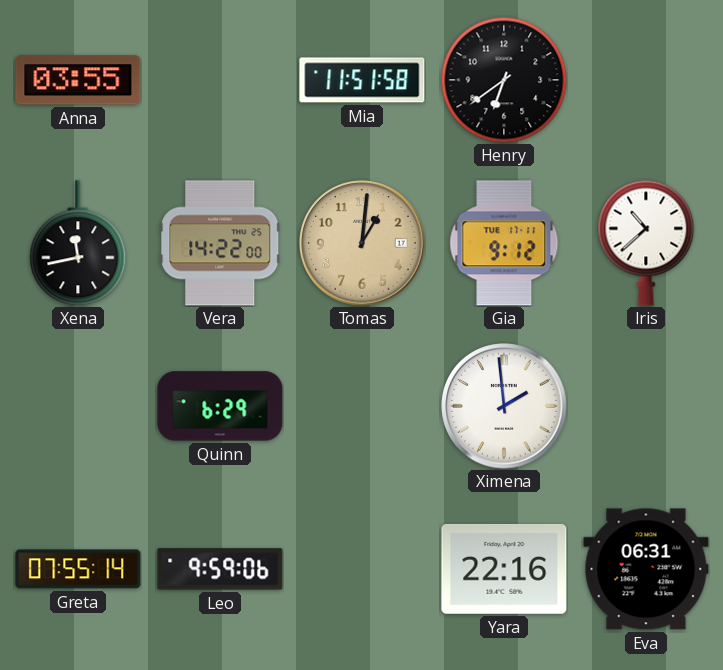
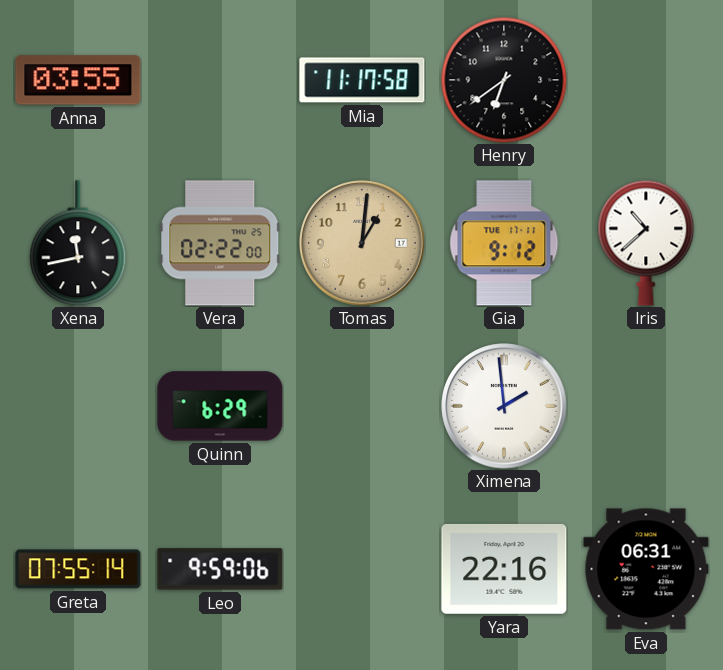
Mia: 11:51 -> 11:17 (362, 80)
Vera: 14:22 -> 02:22 (220, 243)
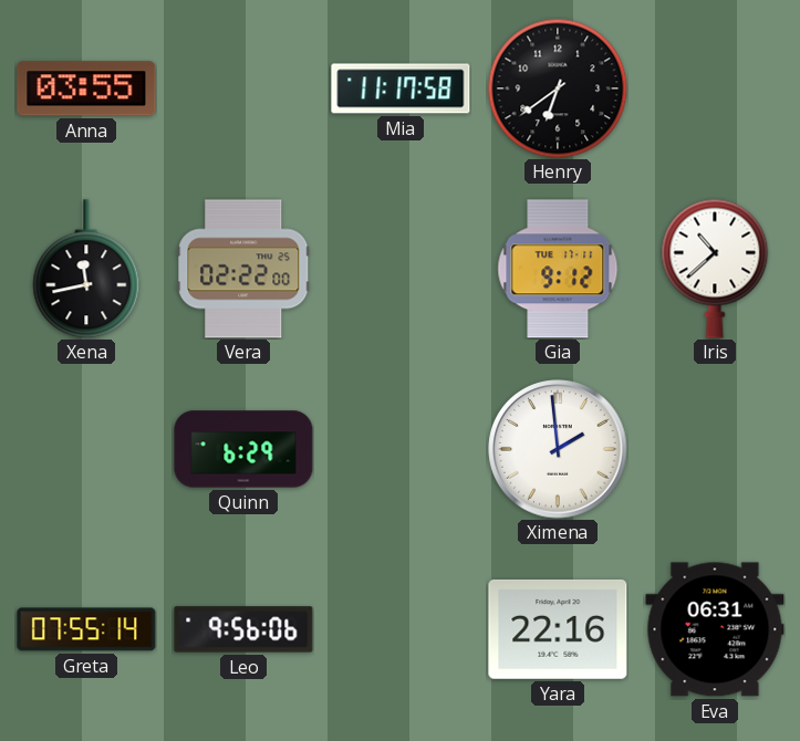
Tomas: 1:01 -> none (362, 243)
Leo: 9:59 -> 9:56 (243, 629)
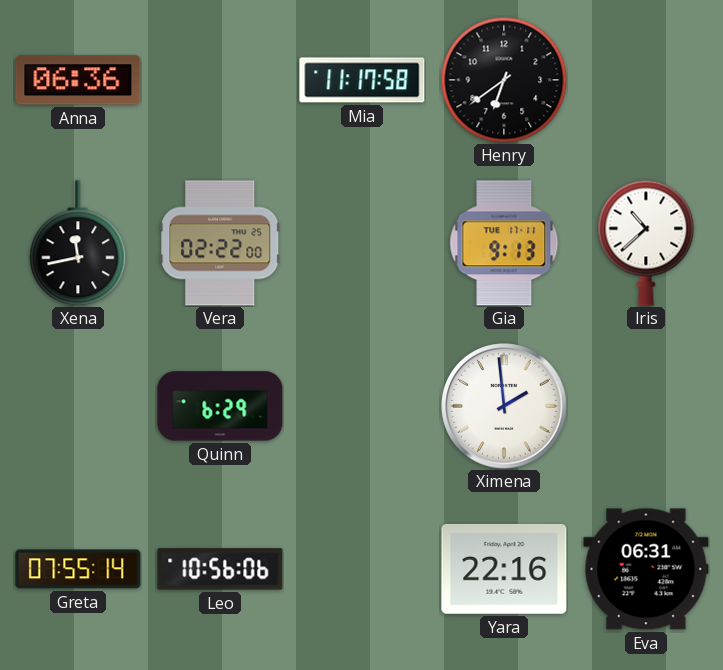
Anna: 03:55 -> 06:36 (78, 80)
Gia: 9:12 -> 9:13 (504, 243)
Leo: 9:56 -> 10:56 (220, 569)
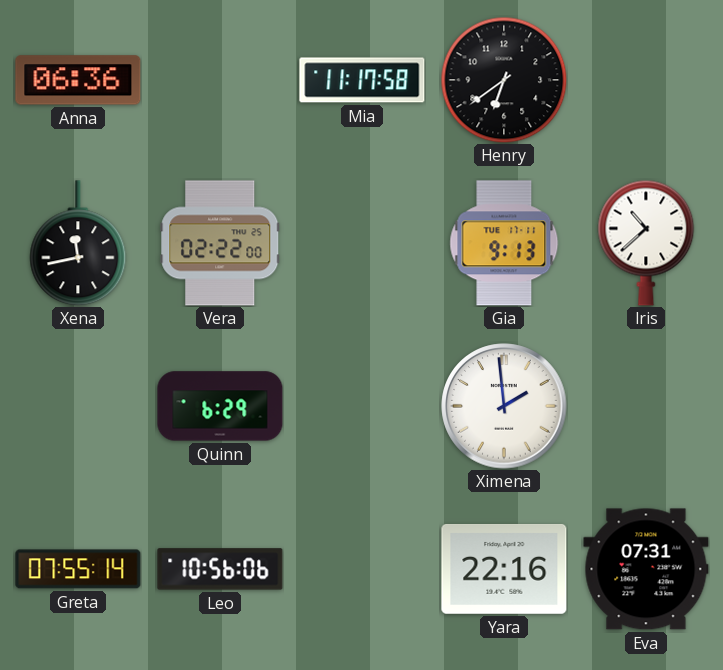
Eva: 06:31 -> 07:31 (646, 569)
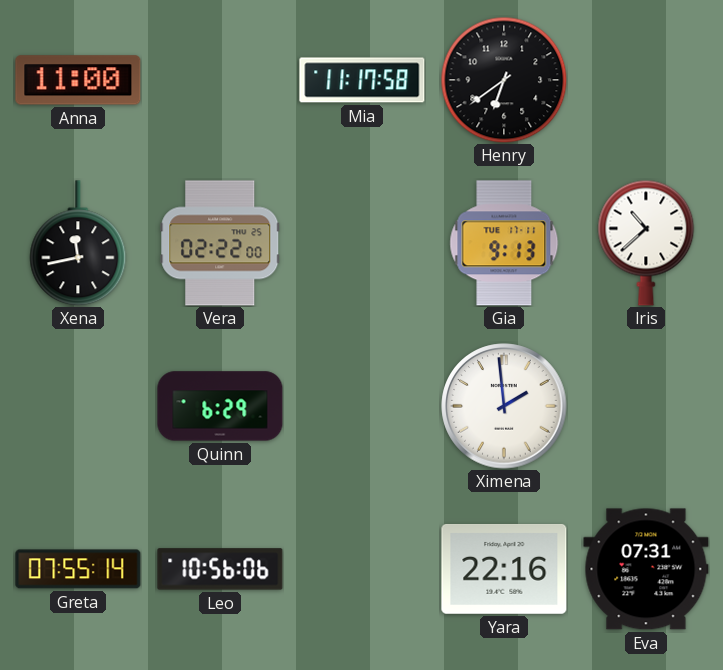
Anna: 06:36 -> 11:00 (78, 80)
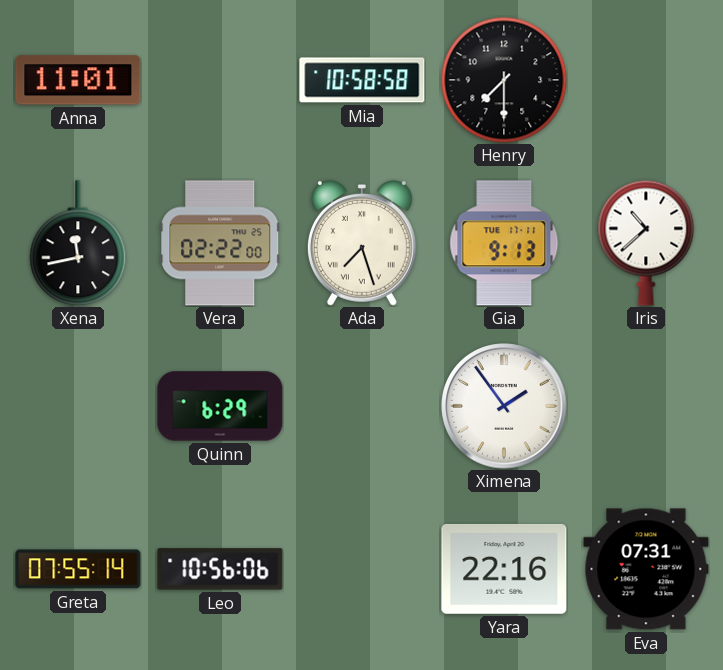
Anna: 11:00 -> 11:01 (78, 80)
Mia: 11:17 -> 10:58 (362, 80)
Henry: 6:39 -> 7:30 (504, 80)
Ada: none -> 7:27 (362, 244)
Ximena: 1:59 -> 1:54 (504, 406)
